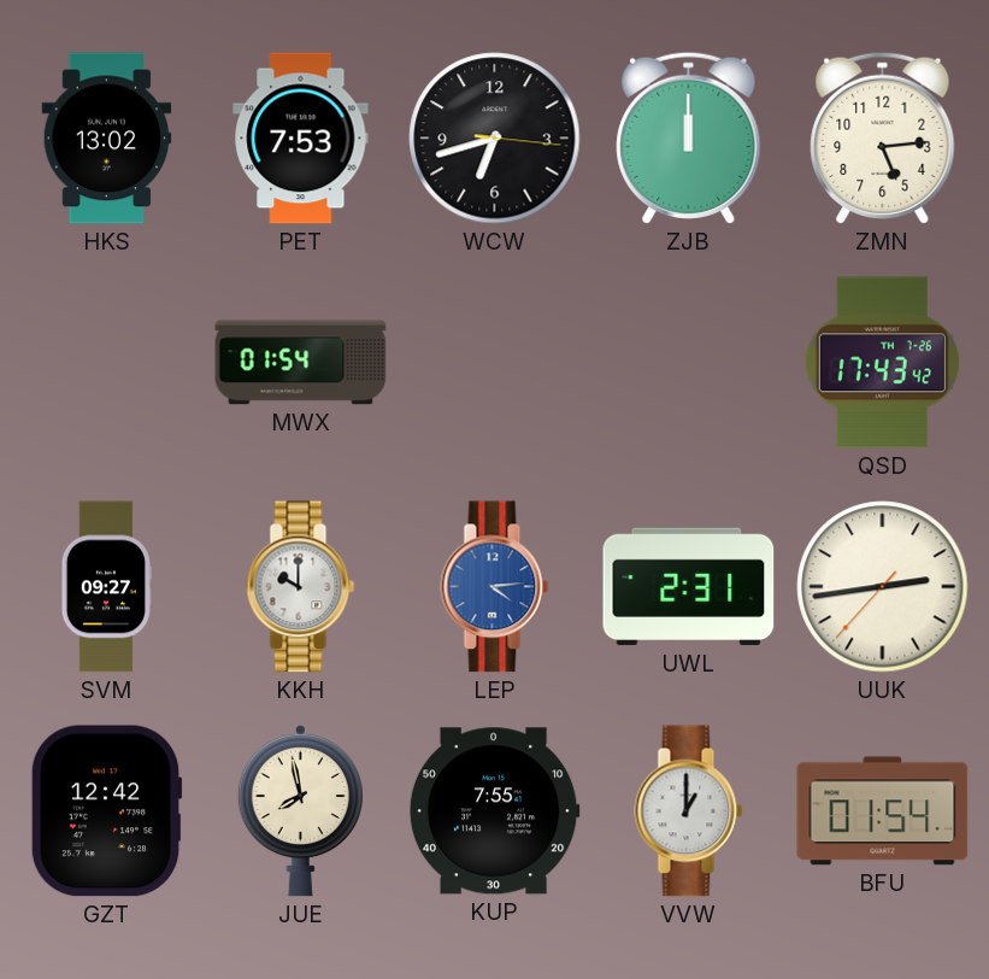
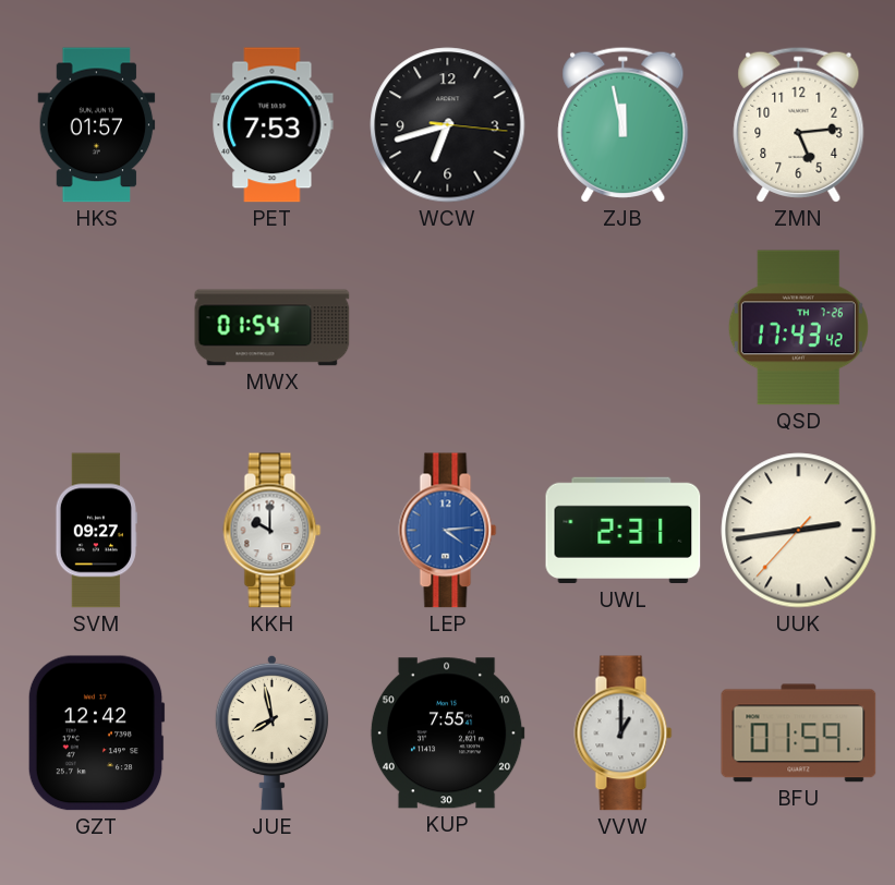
HKS: 13:02 -> 01:57 (97, 125)
ZJB: 12:00 -> 11:58 (624, 124)
BFU: 01:54 -> 01:59 (799, 734)
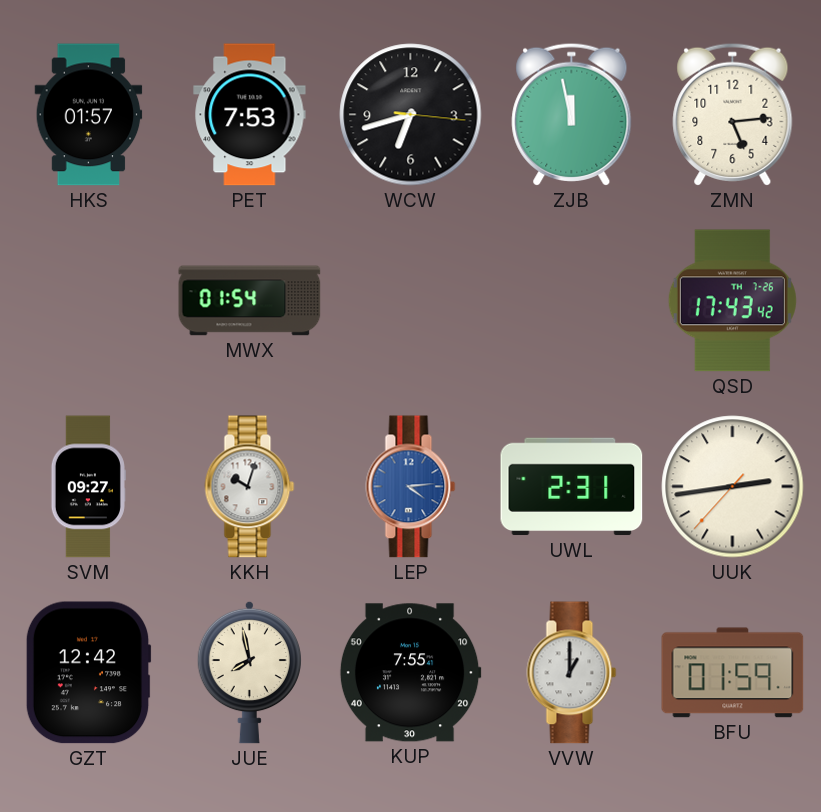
KKH: 10:00 -> 10:03 (250, 487)
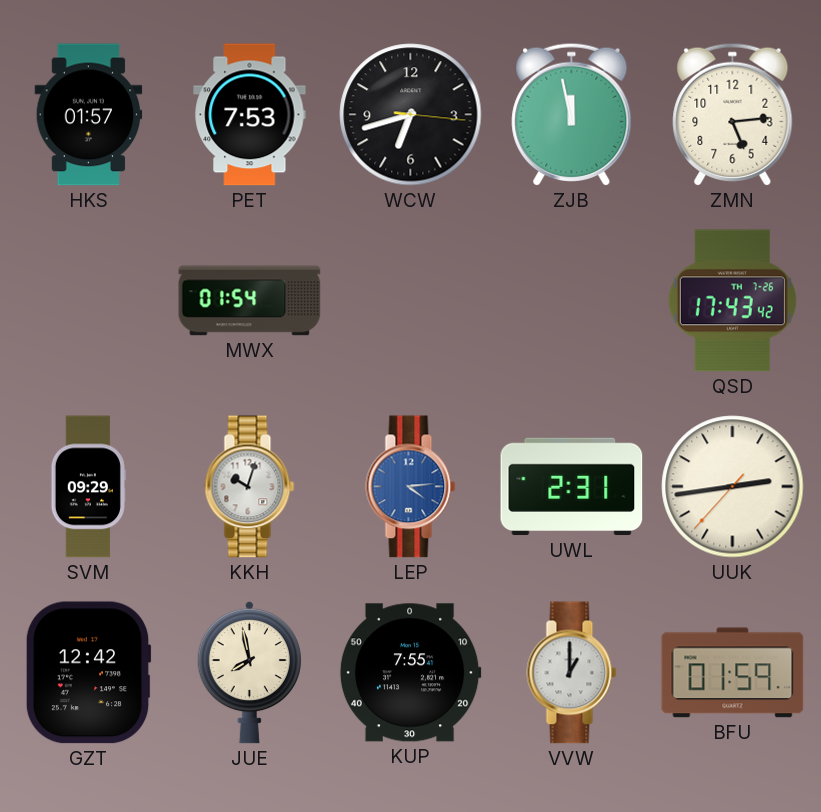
SVM: 09:27 -> 09:29 (88, 487)
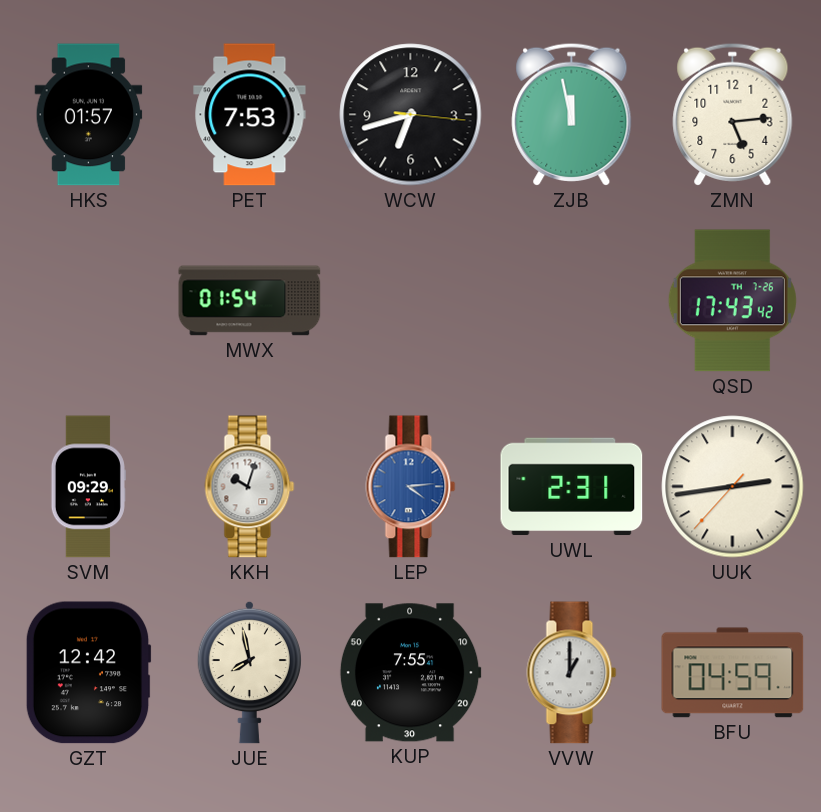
BFU: 01:59 -> 04:59 (733, 673)
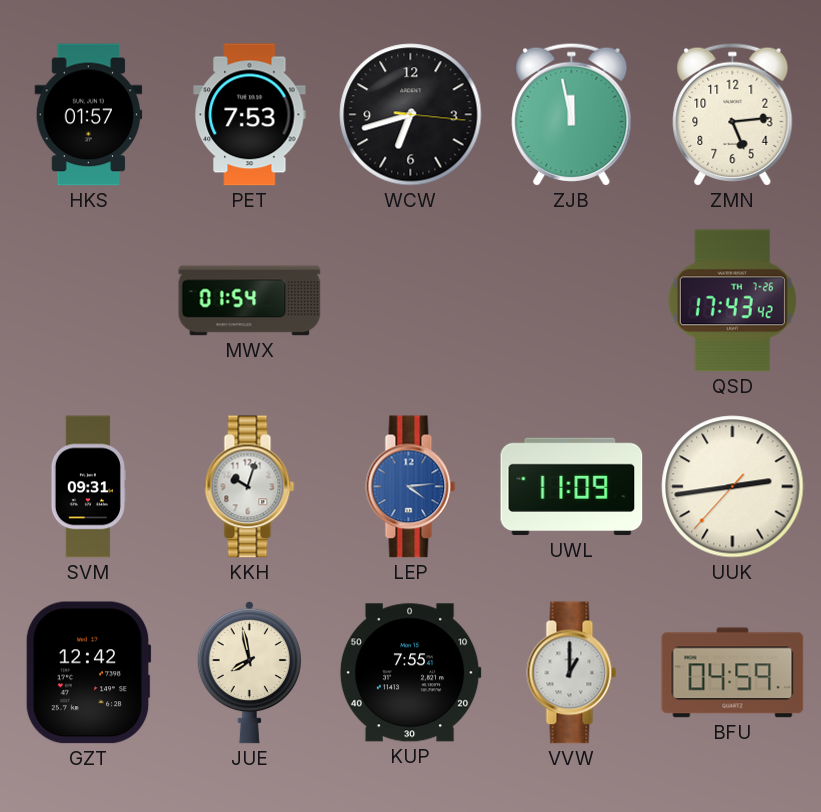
SVM: 09:29 -> 09:31 (88, 487)
UWL: 2:31 -> 11:09 (572, 487)
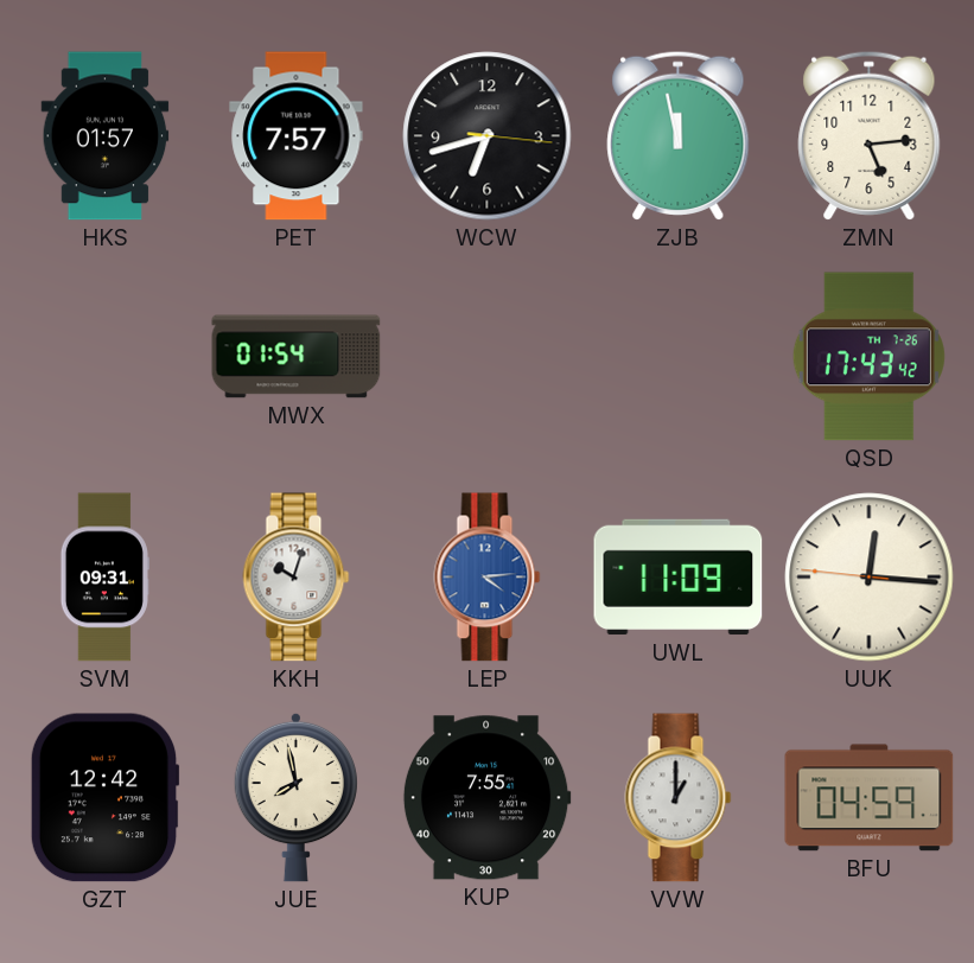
PET: 7:53 -> 7:57 (297, 136)
UUK: 2:43 -> 12:15 (870, 578)
